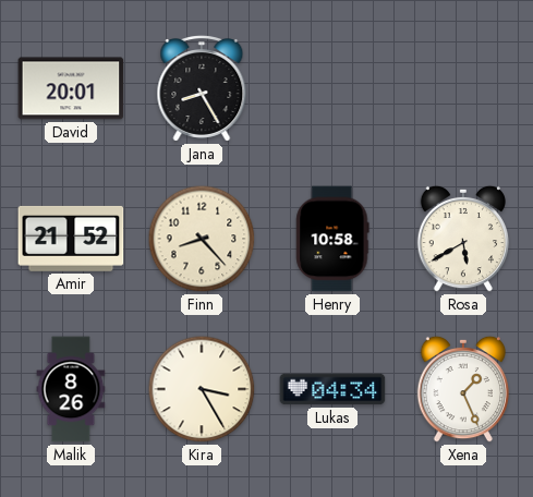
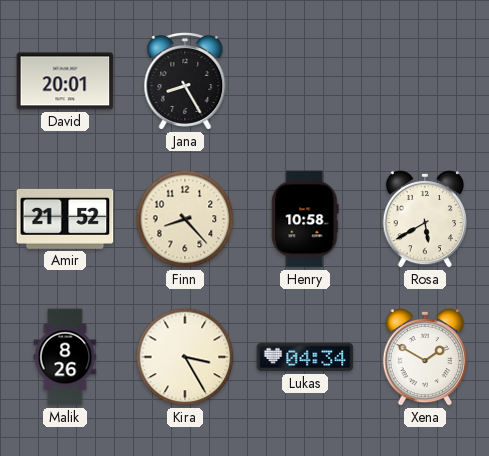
Xena: 1:26 -> 1:50 (424, 357)
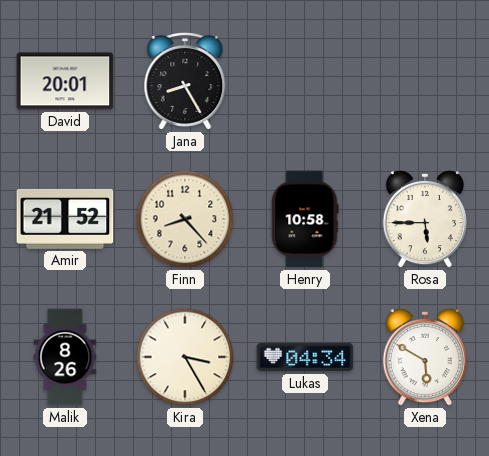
Rosa: 5:40 -> 5:45 (424, 219)
Xena: 1:50 -> 5:50 (424, 357)
